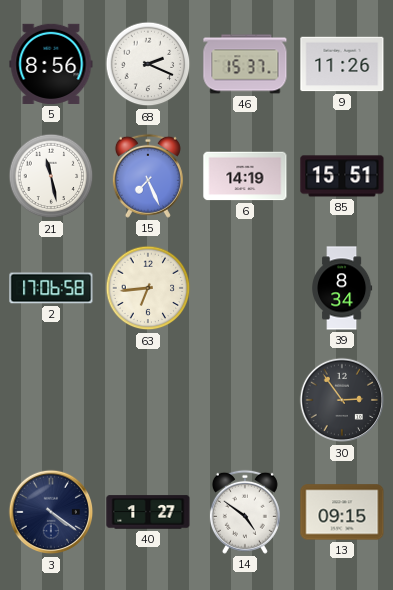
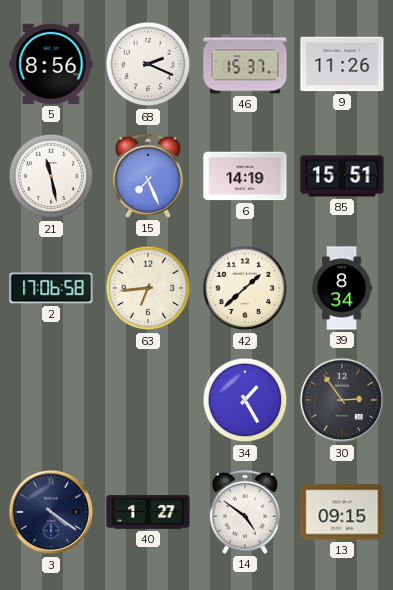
42: none -> 1:38 (245, 288)
34: none -> 1:25 (245, 400)
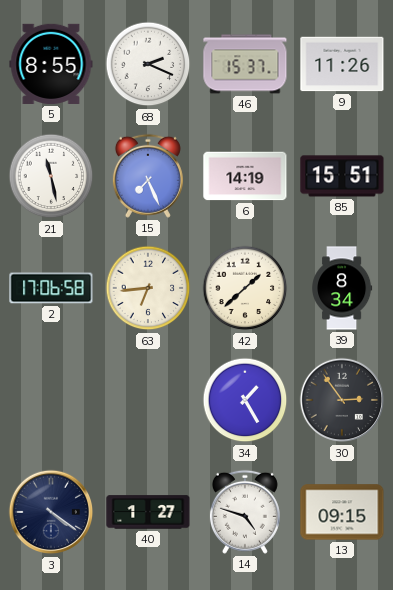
5: 8:56 -> 8:55 (51, 64)
14: 4:51 -> 4:48 (245, 512)
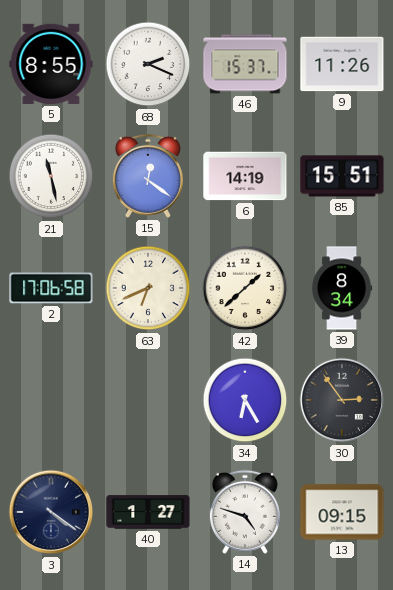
15: 7:26 -> 12:21 (148, 176)
63: 6:44 -> 6:41 (148, 288)
34: 1:25 -> 6:25 (245, 400)
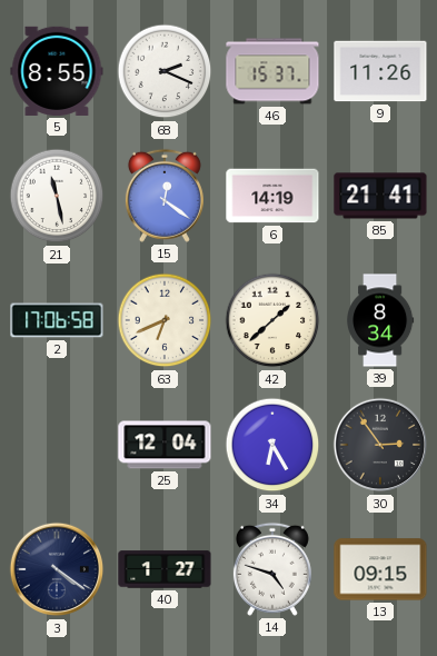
85: 15:51 -> 21:41 (380, 196)
25: none -> 12:04 (165, 445)
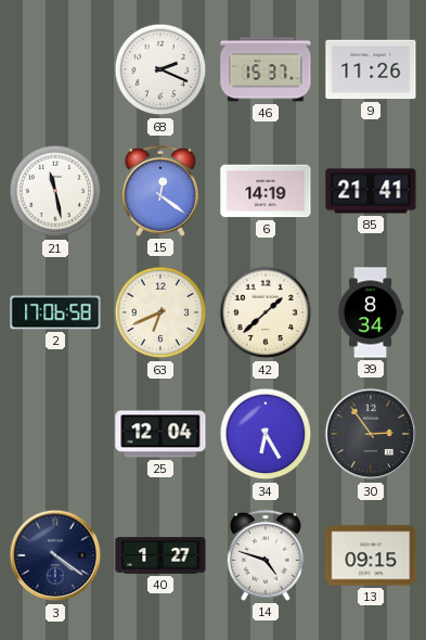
5: 8:55 -> none (57, 71)
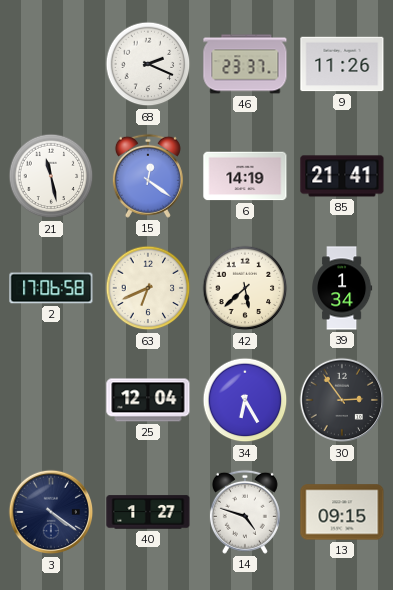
46: 15:37 -> 23:37 (245, 64)
42: 1:38 -> 5:38 (245, 288)
39: 8:34 -> 1:34 (343, 288)
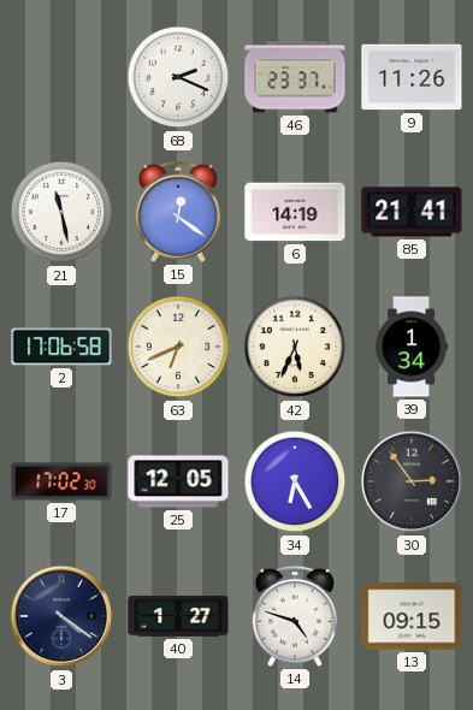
42: 5:38 -> 5:34 (295, 347)
17: none -> 17:02 (61, 481)
25: 12:04 -> 12:05 (178, 481)
